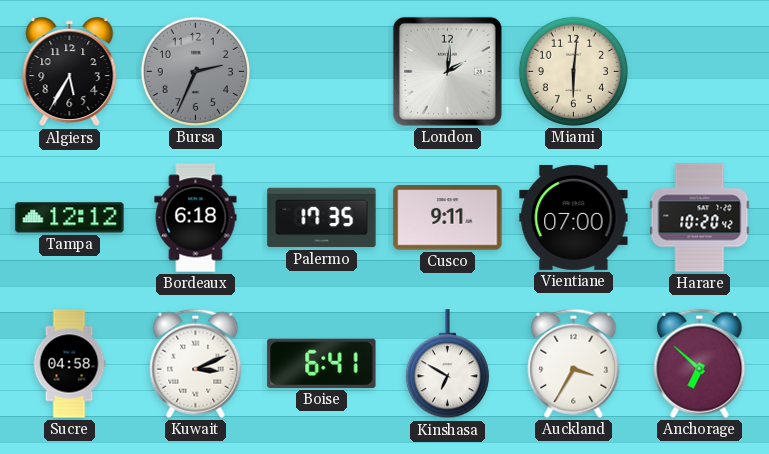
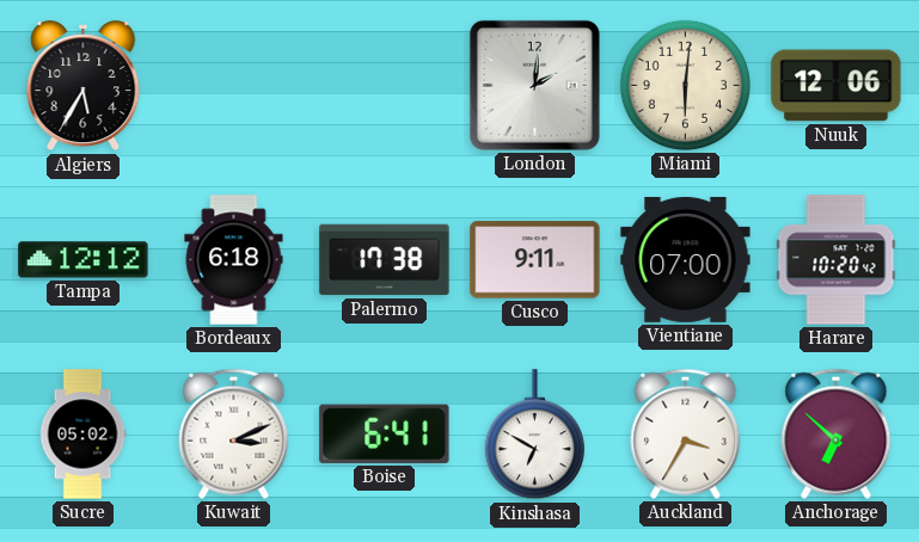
Bursa: 2:34 -> none (195, 71)
Nuuk: none -> 12:06 (837, 86)
Palermo: 17:35 -> 17:38 (385, 260)
Sucre: 04:58 -> 05:02 (82, 435)
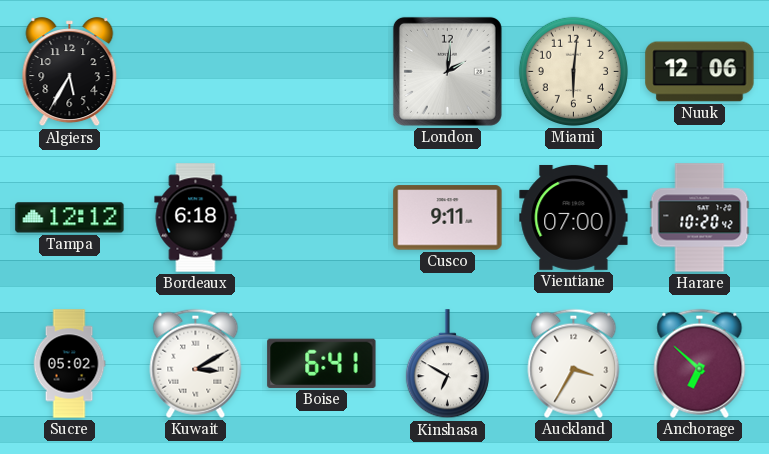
Palermo: 17:38 -> none (385, 260)
Kuwait: 3:11 -> 3:10 (196, 363)
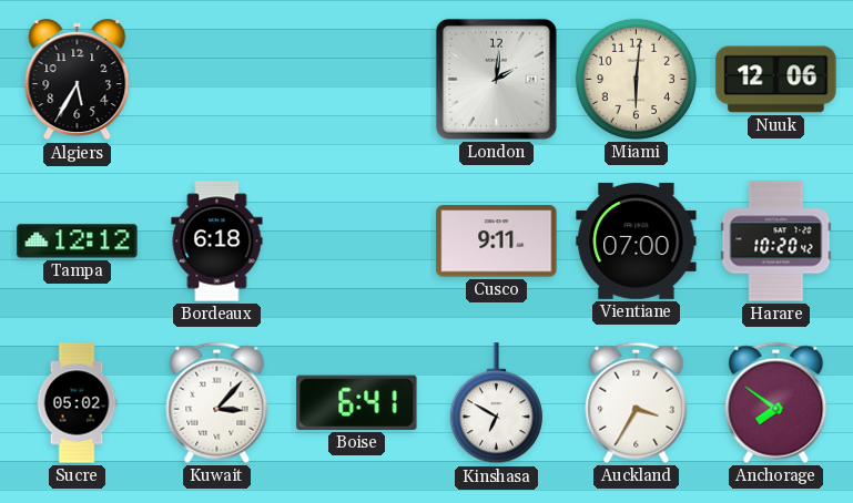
Kuwait: 3:10 -> 3:07 (217, 402)
Anchorage: 6:52 -> 7:51 (776, 402)
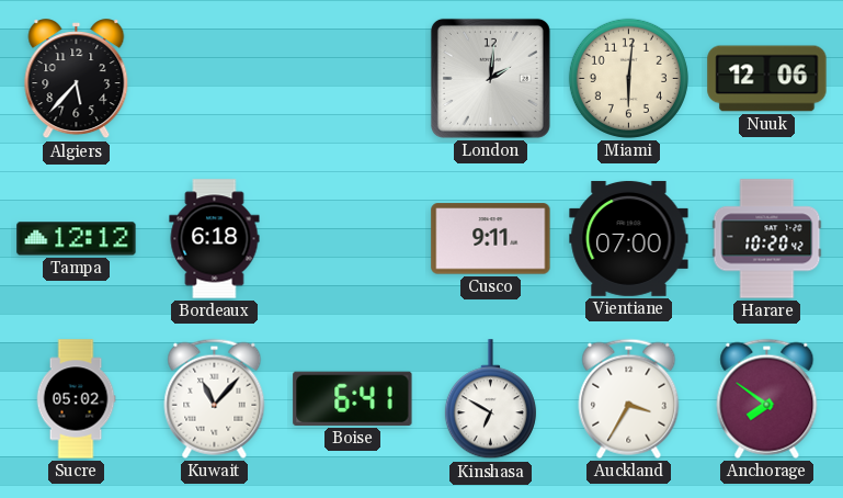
Algiers: 5:35 -> 5:37 (77, 79)
Kuwait: 3:07 -> 11:07 (215, 398)
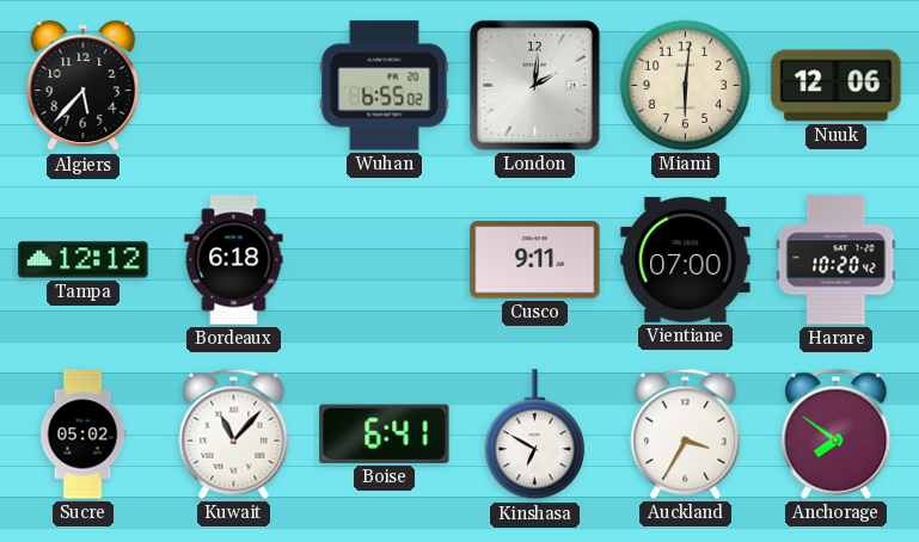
Wuhan: none -> 6:55 (385, 86)
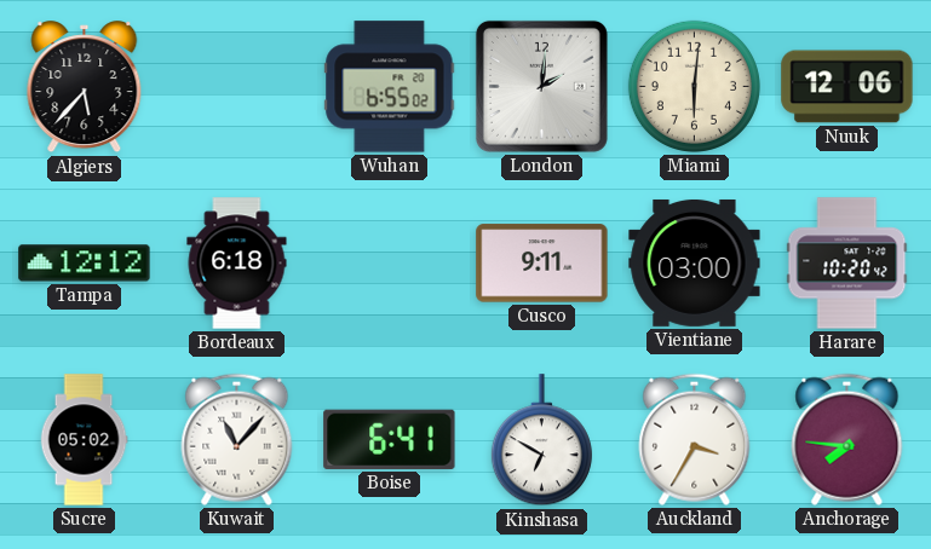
Vientiane: 07:00 -> 03:00 (695, 262)
Anchorage: 7:51 -> 7:46 (847, 439)
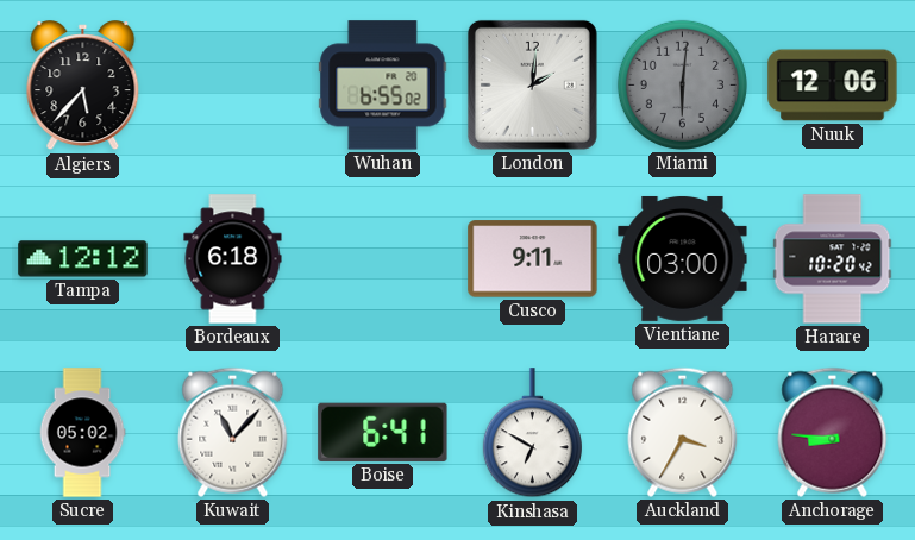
Miami dial: cream -> grey (682, 84)
Anchorage: 7:46 -> 8:46 (833, 432)
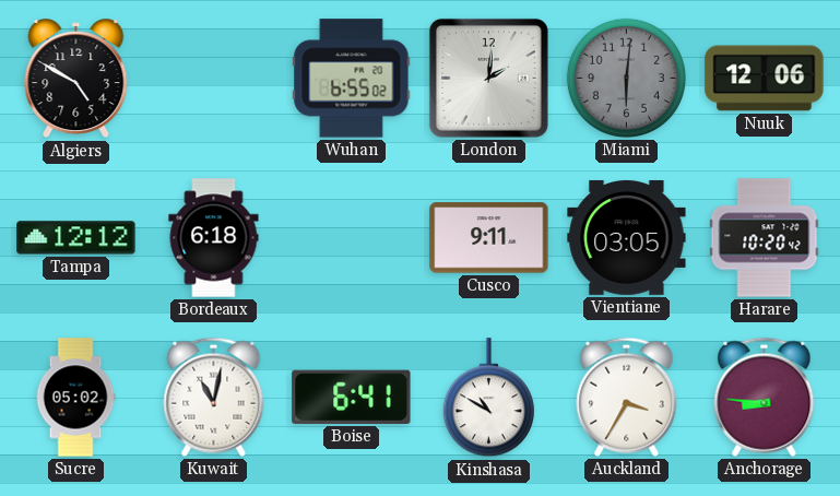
Algiers: 5:37 -> 4:50 (76, 79)
Vientiane: 03:00 -> 03:05 (627, 237)
Kuwait: 11:07 -> 11:02 (214, 397)
Kinshasa: 6:50 -> 10:50 (488, 398)
